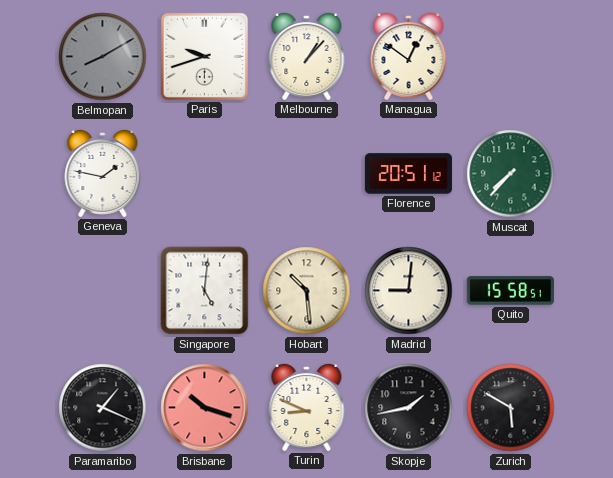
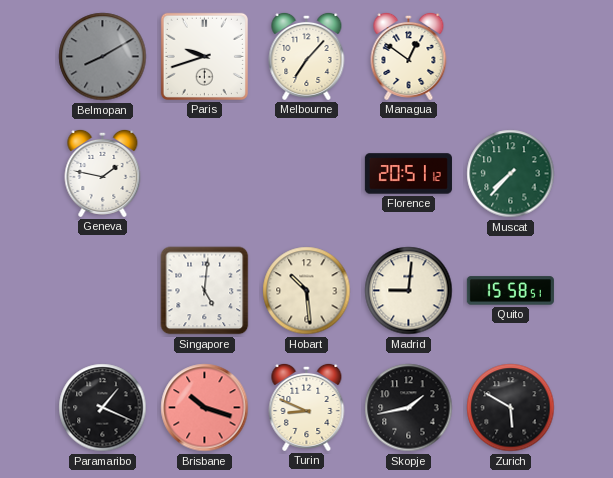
Melbourne: 1:07 -> 7:07 (307, 56)
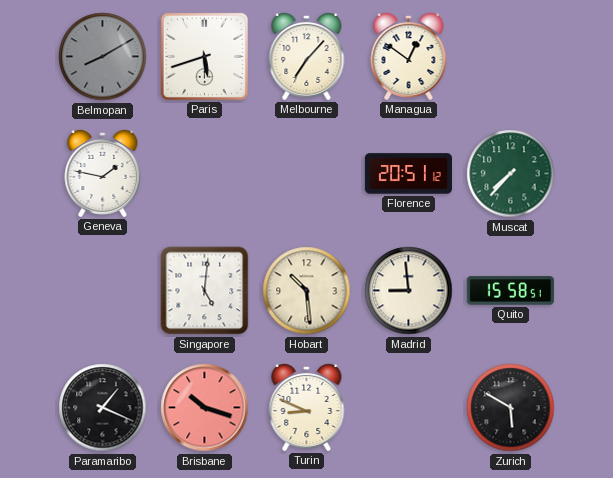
Paris: 9:42 -> 5:42 (204, 56)
Madrid: 9:01 -> 8:59 (409, 291)
Skopje: 1:43 -> none (409, 408)
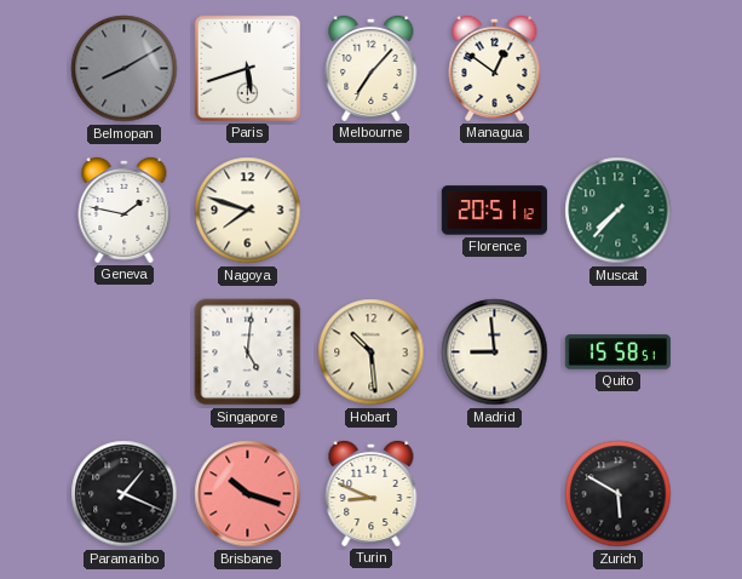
Nagoya: none -> 7:48 (248, 211)
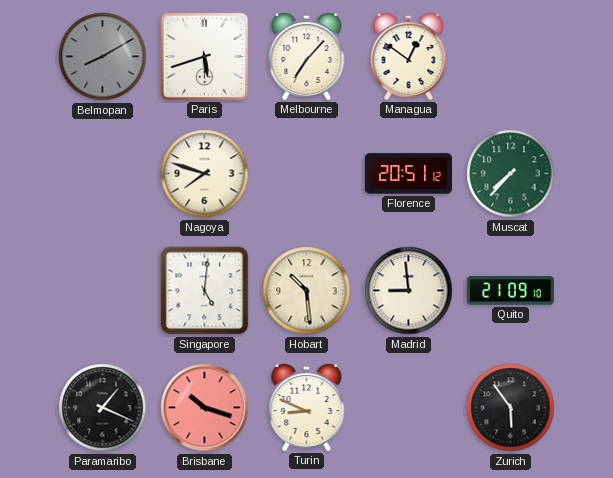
Geneva: 1:47 -> none (125, 210)
Quito: 15:58 -> 21:09 (510, 291)
Zurich: 5:50 -> 5:54 (511, 408)
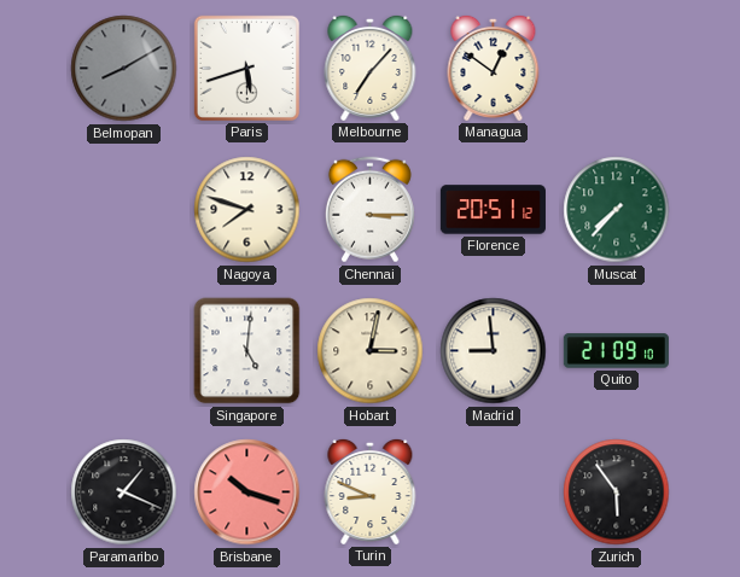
Chennai: none -> 3:15 (369, 210)
Hobart: 10:29 -> 3:02 (371, 351)
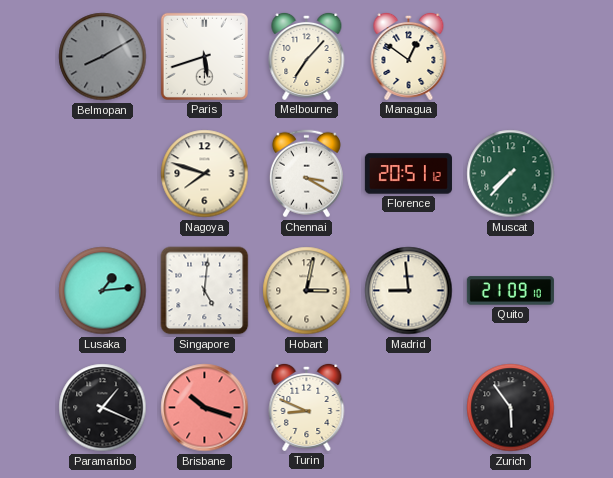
Chennai: 3:15 -> 3:20 (306, 174)
Lusaka: none -> 1:14 (103, 291)
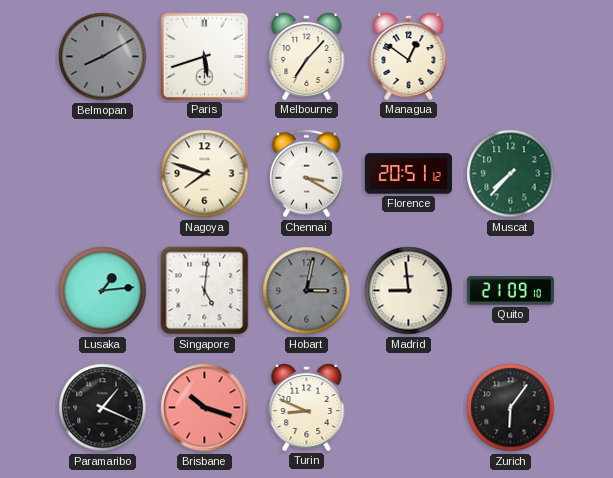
Hobart dial: cream -> grey (307, 291)
Zurich: 5:54 -> 6:06 (511, 408)
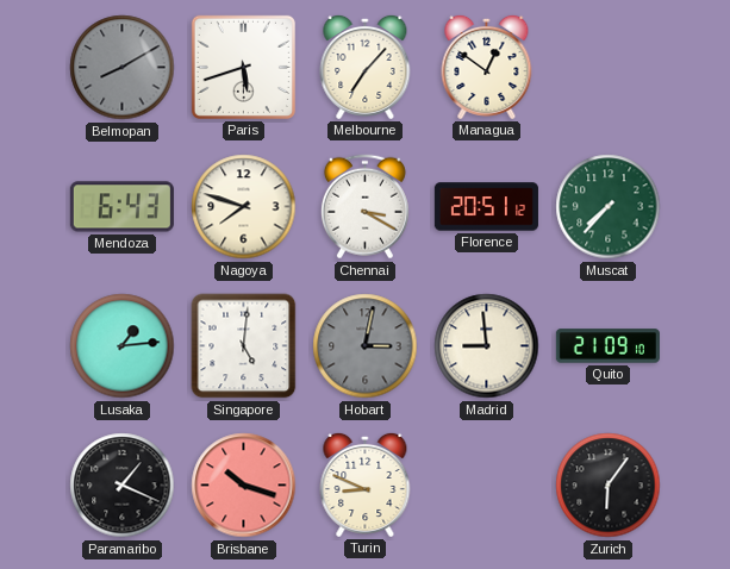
Mendoza: none -> 6:43 (121, 207)
